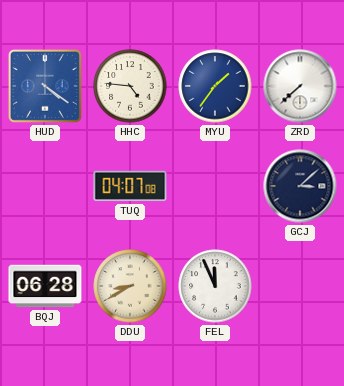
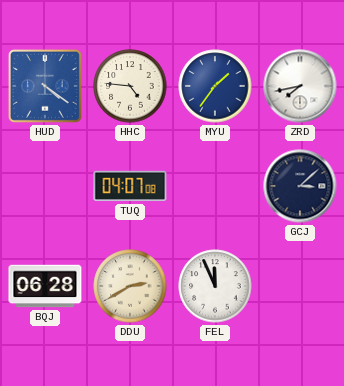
ZRD: 7:38 -> 7:43 (300, 86)
DDU: 8:40 -> 2:40 (130, 286)
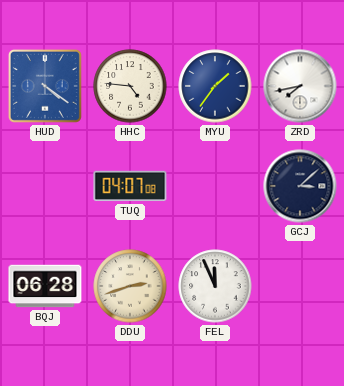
DDU: 2:40 -> 2:42 (130, 286)
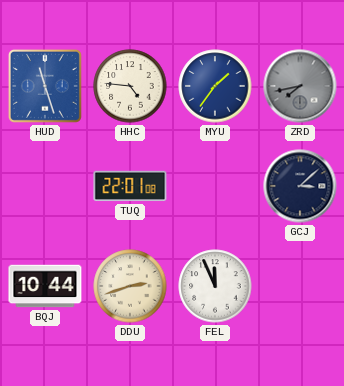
HUD: 4:21 -> 11:27 (45, 86)
ZRD dial: white -> grey (300, 86)
TUQ: 04:07 -> 22:01 (130, 186)
BQJ: 06:28 -> 10:44 (45, 286)
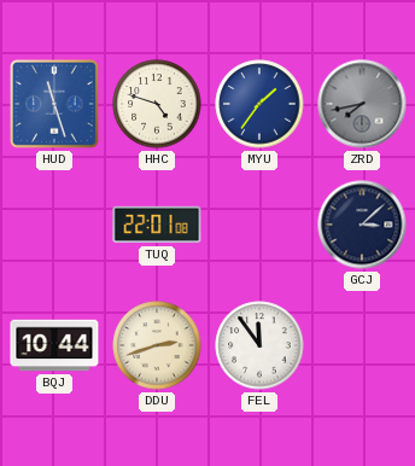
HHC: 4:46 -> 4:48 (157, 104)
FEL: 11:56 -> 11:54 (259, 345)
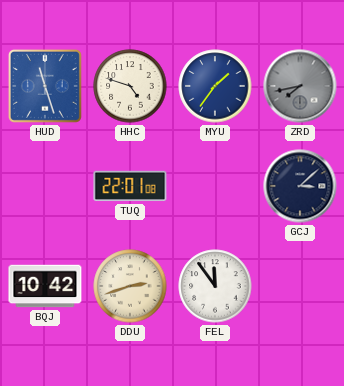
BQJ: 10:44 -> 10:42 (45, 286)
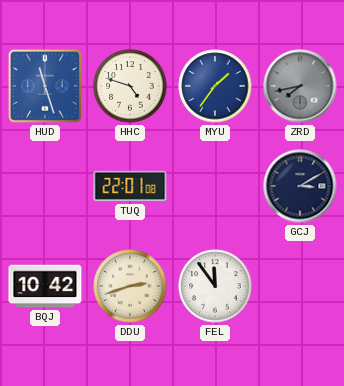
GCJ: 3:08 -> 3:10 (300, 186)
